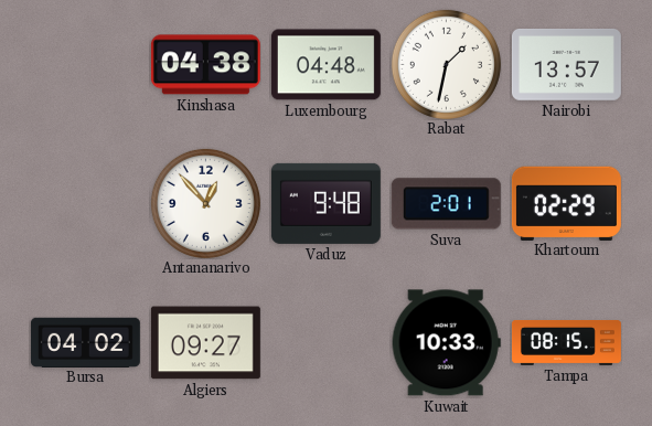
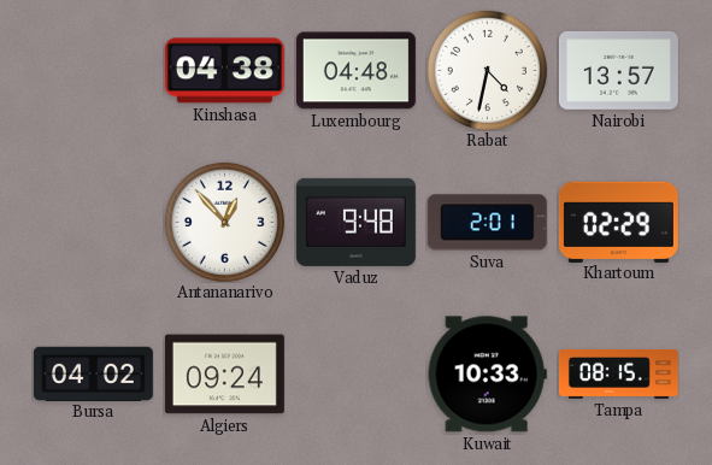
Rabat: 1:32 -> 4:32 (487, 70)
Algiers: 09:27 -> 09:24 (224, 375)
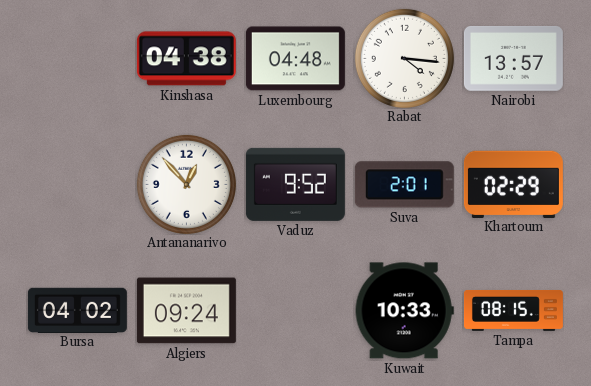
Rabat: 4:32 -> 4:16 (404, 58)
Vaduz: 9:48 -> 9:52 (295, 184)
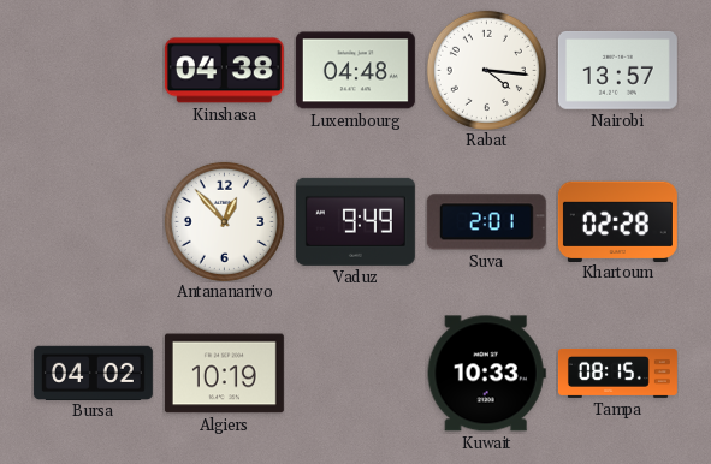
Vaduz: 9:52 -> 9:49 (355, 221)
Khartoum: 02:29 -> 02:28 (617, 221)
Algiers: 09:24 -> 10:19 (224, 374)
